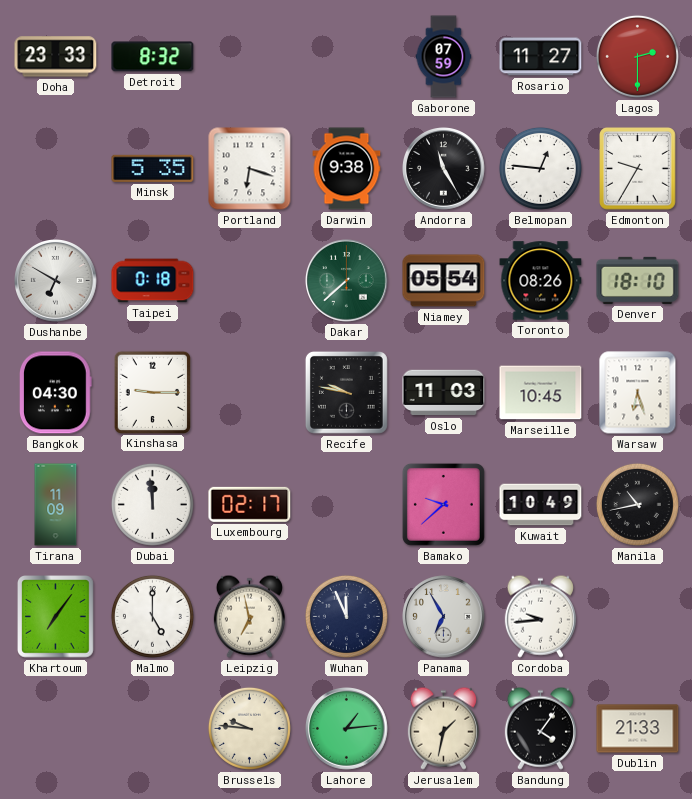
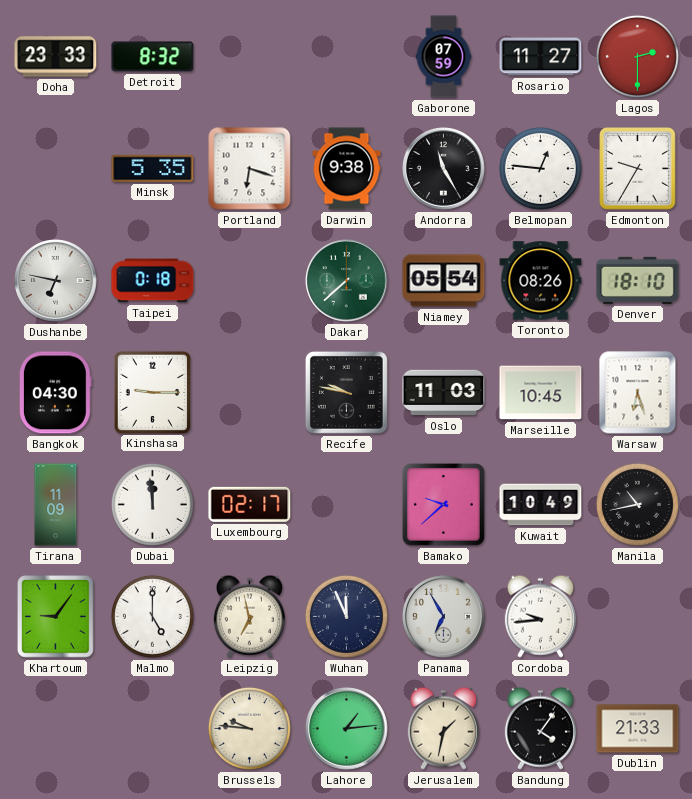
Dushanbe: 6:50 -> 6:47 (56, 281)
Khartoum: 7:06 -> 9:06 (56, 617)
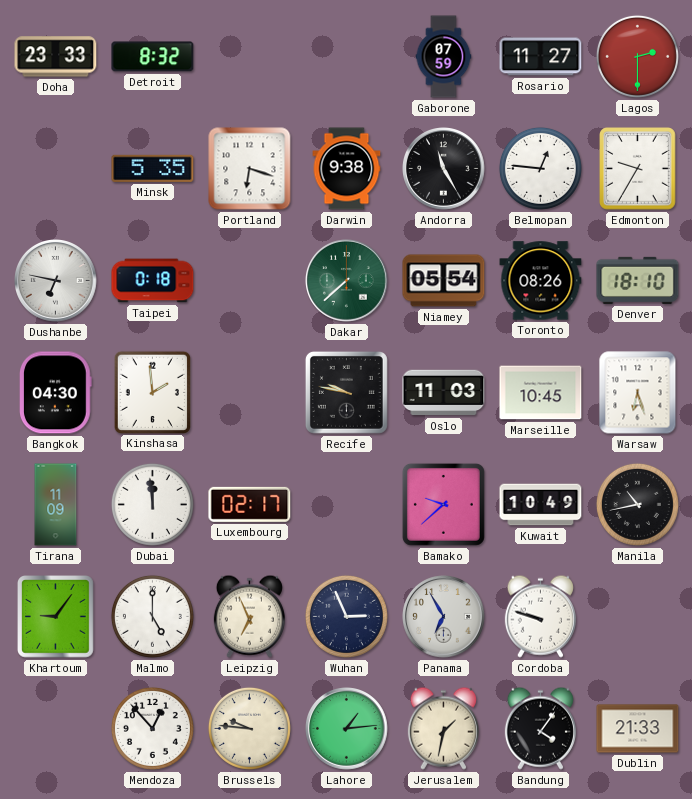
Kinshasa: 9:15 -> 1:59 (152, 392)
Leipzig: 6:58 -> 6:56 (249, 616)
Wuhan: 11:56 -> 2:56 (346, 616)
Cordoba: 9:44 -> 9:48 (540, 616)
Mendoza: none -> 12:53 (152, 728)
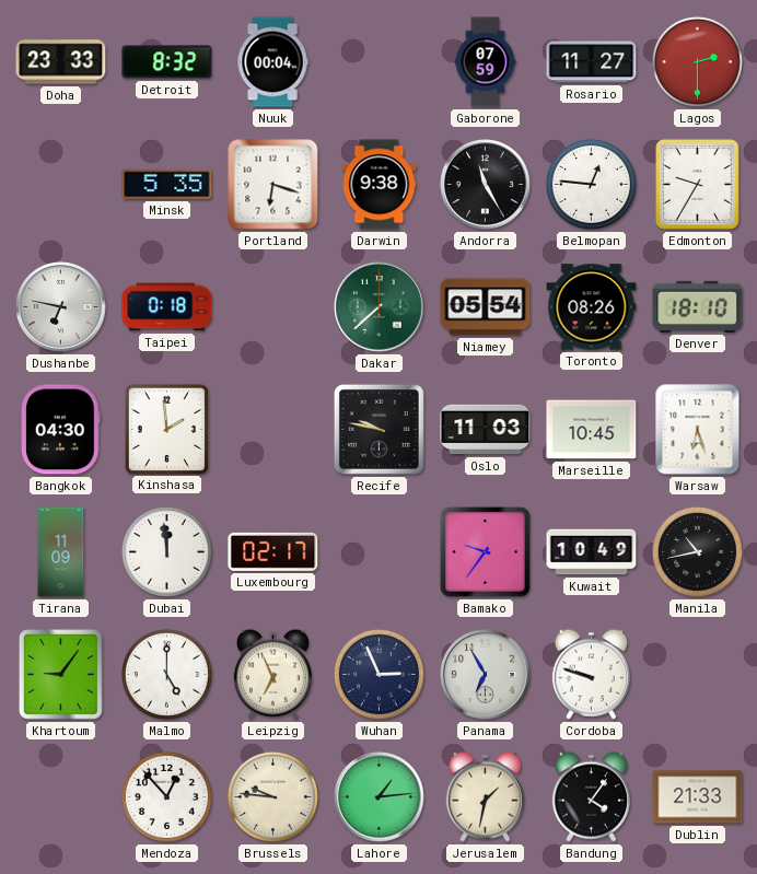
Nuuk: none -> 00:04 (272, 62)
Bamako: 9:38 -> 9:36 (485, 551)
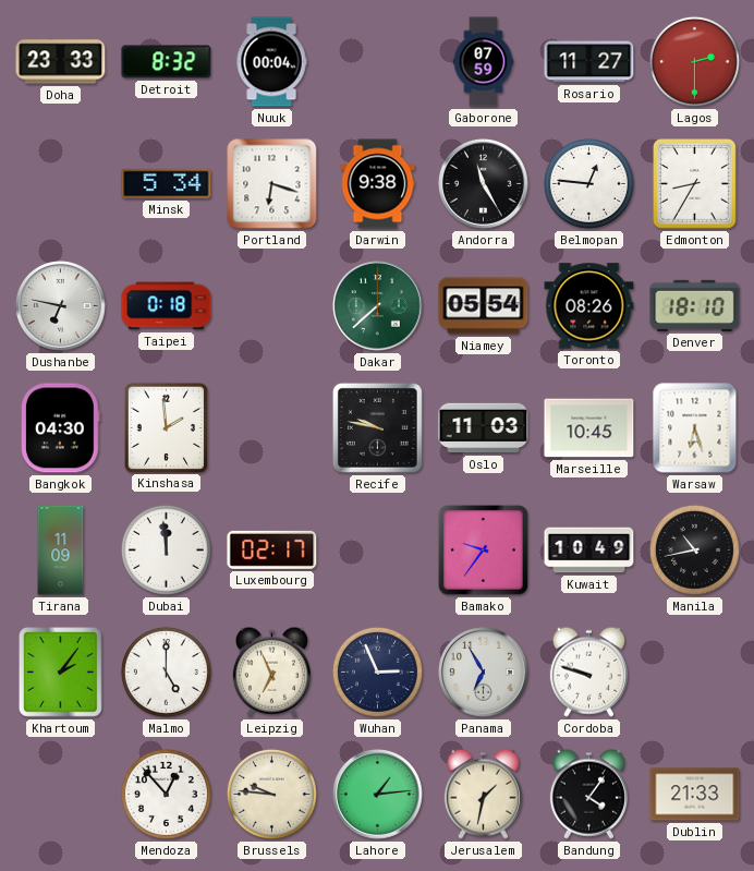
Minsk: 5:35 -> 5:34 (167, 183)
Edmonton: 9:35 -> 8:35 (695, 184)
Khartoum: 9:06 -> 2:06 (61, 673)
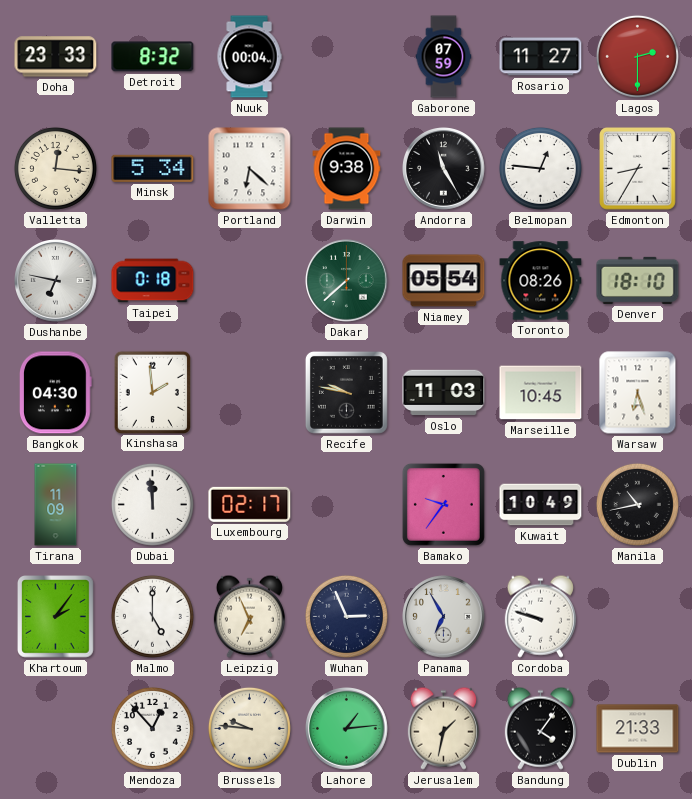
Valletta: none -> 12:16 (55, 168)
Portland: 6:18 -> 6:22 (250, 169)
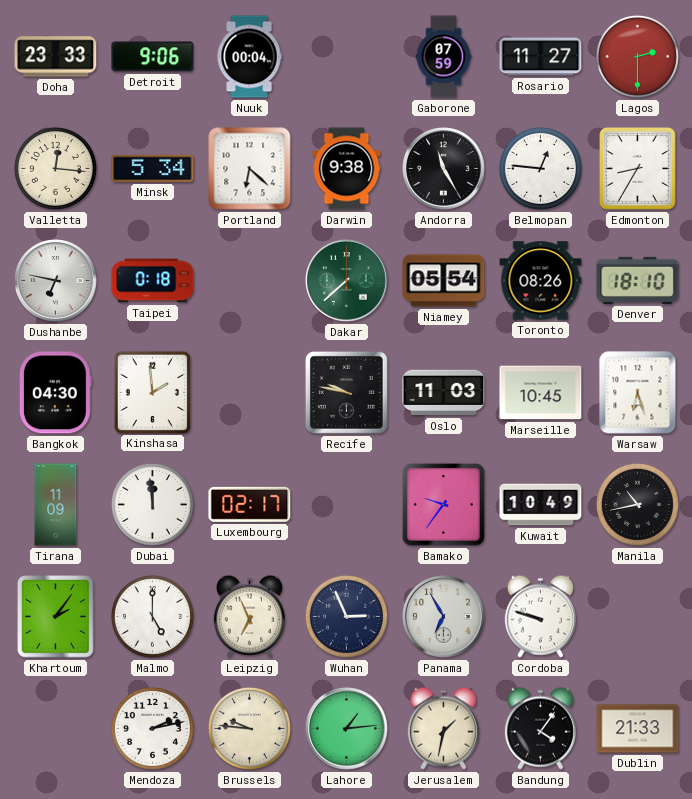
Detroit: 8:32 -> 9:06 (153, 57)
Mendoza: 12:53 -> 2:13 (152, 728)
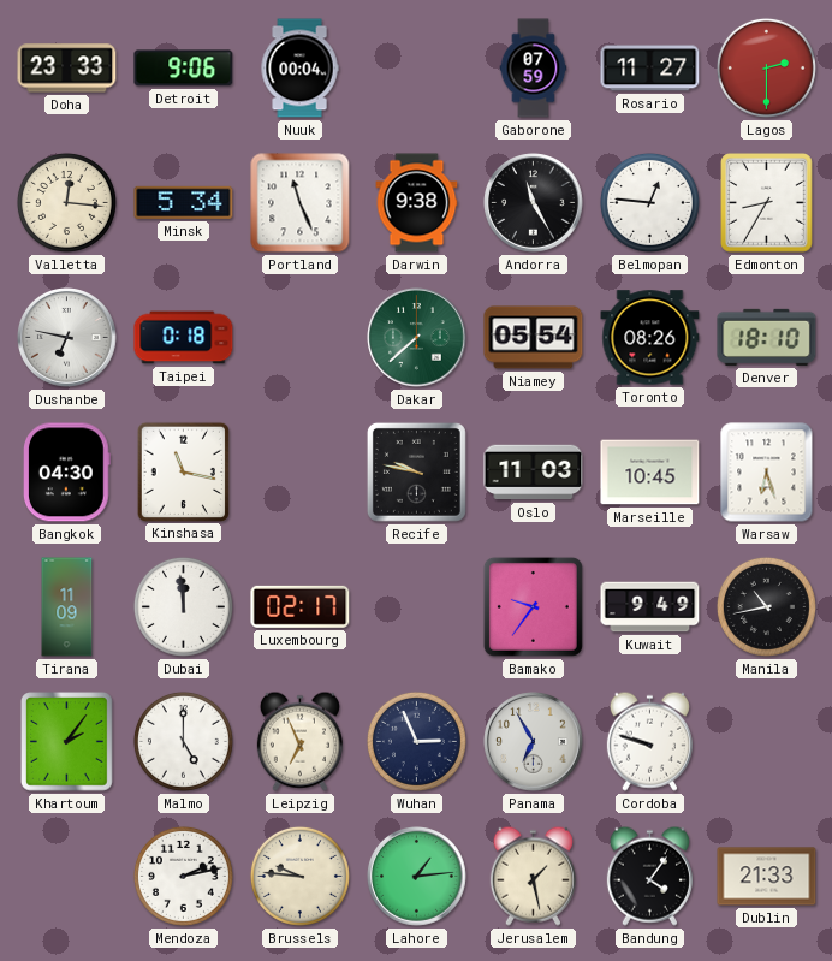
Portland: 6:22 -> 11:26 (301, 203)
Kinshasa: 1:59 -> 11:17 (183, 471)
Kuwait: 10:49 -> 9:49 (650, 607)
Jerusalem: 1:32 -> 1:28 (533, 876)
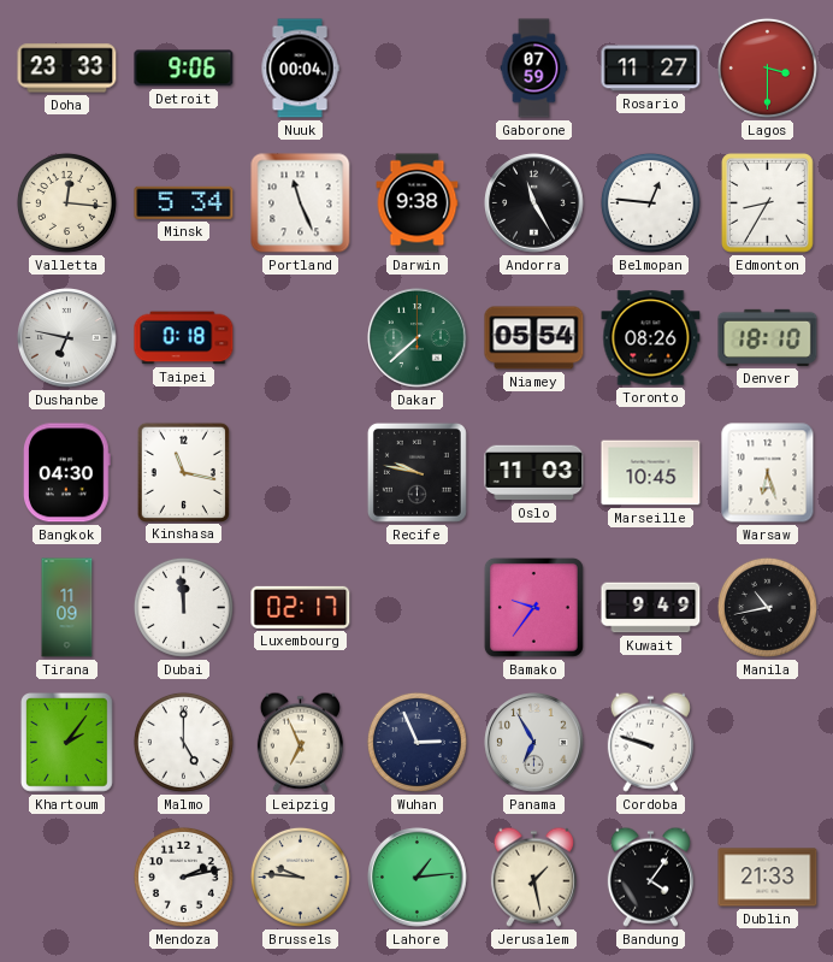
Lagos: 2:30 -> 3:30 (767, 67)
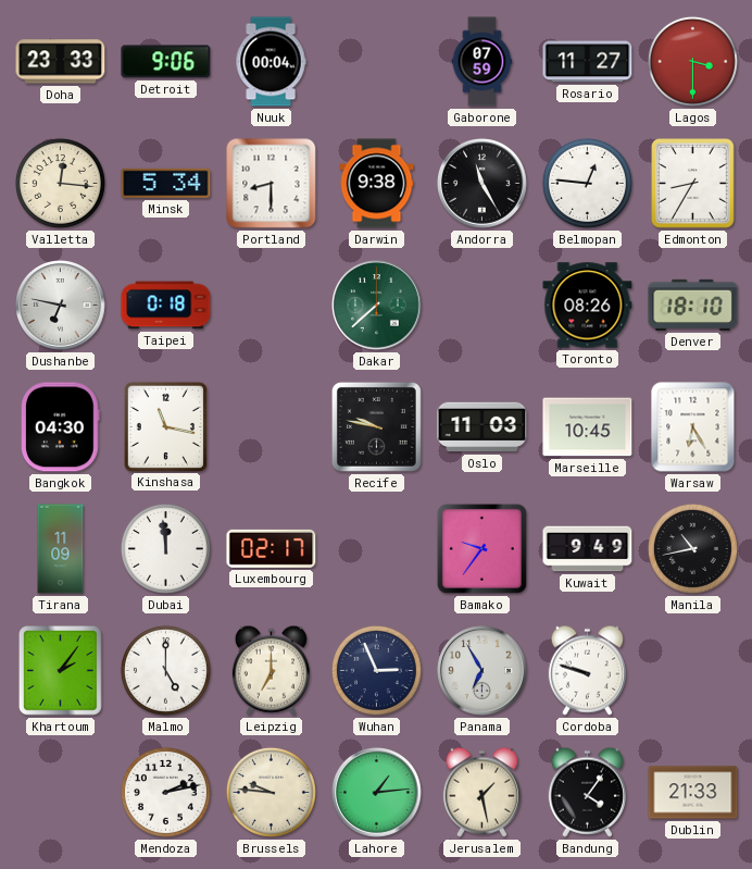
Portland: 11:26 -> 8:30 (272, 184)
Niamey: 05:54 -> none (534, 338)
Warsaw: 6:27 -> 6:25 (693, 427)
Leipzig: 6:56 -> 7:00 (271, 670)
